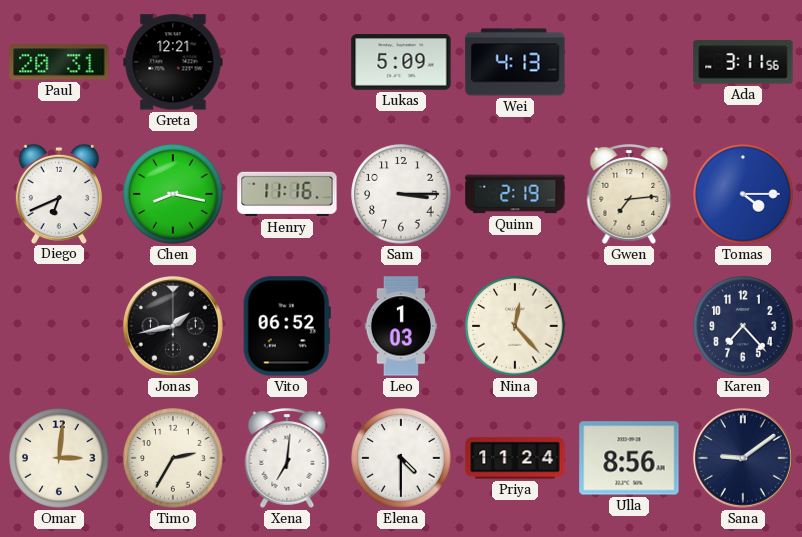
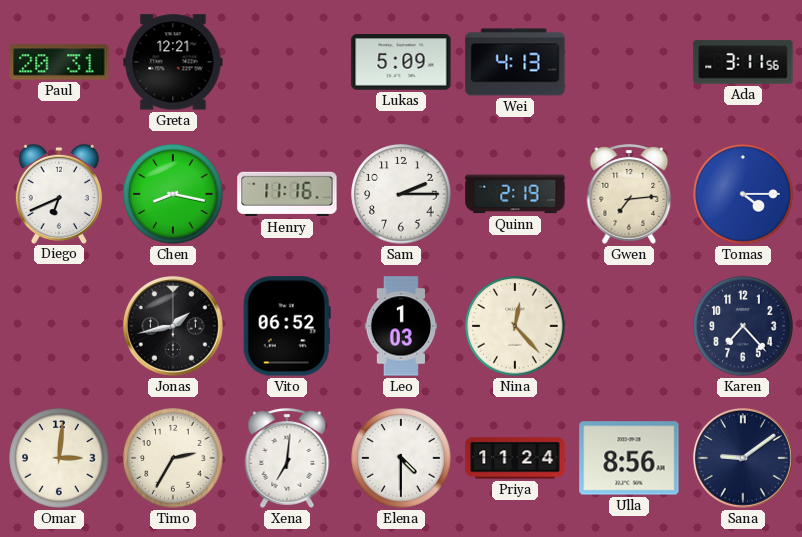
Sam: 3:15 -> 2:15 (401, 194)
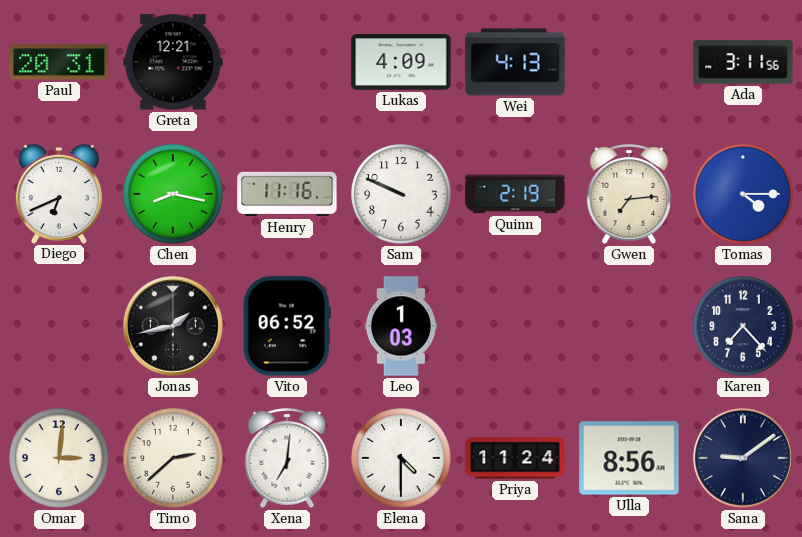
Lukas: 5:09 -> 4:09 (401, 62)
Sam: 2:15 -> 9:49 (401, 194)
Nina: 12:23 -> none (515, 326)
Timo: 2:35 -> 2:38 (173, 458)
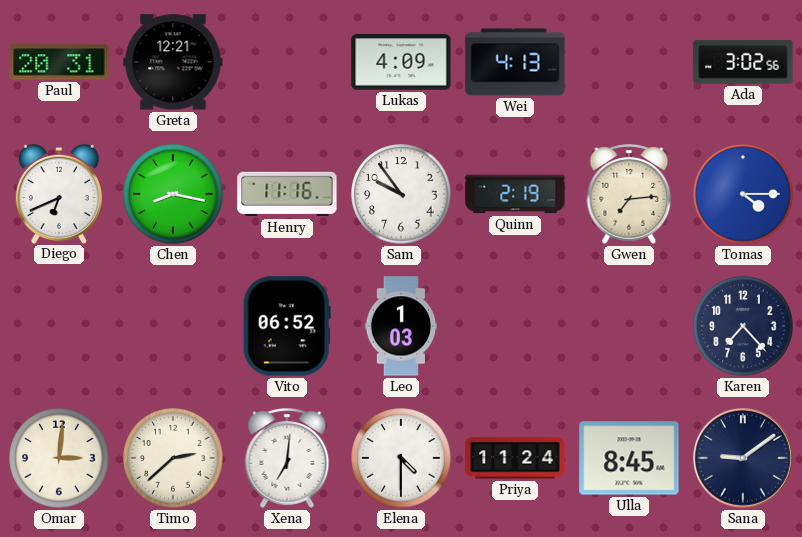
Ada: 3:11 -> 3:02 (743, 62)
Sam: 9:49 -> 9:54 (401, 194)
Jonas: 1:43 -> none (173, 326)
Ulla: 8:56 -> 8:45 (629, 458)
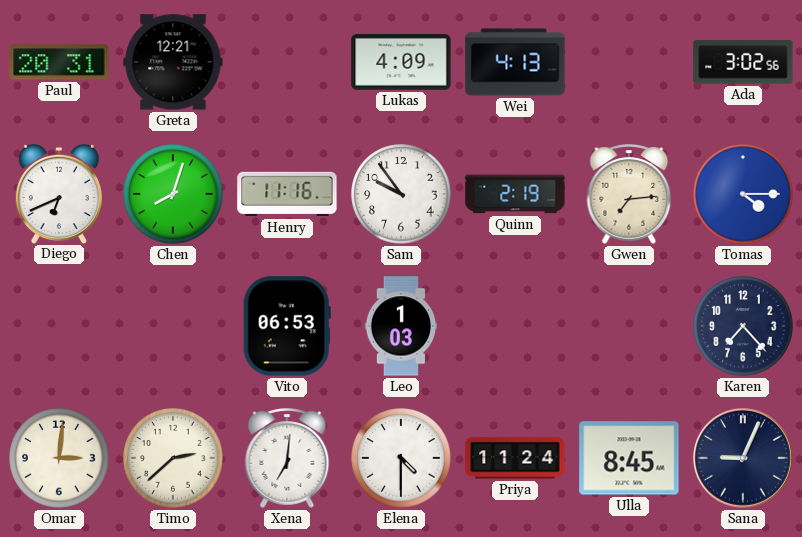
Chen: 8:17 -> 8:03 (173, 194)
Vito: 06:52 -> 06:53 (287, 326)
Sana: 9:09 -> 9:04 (743, 458)
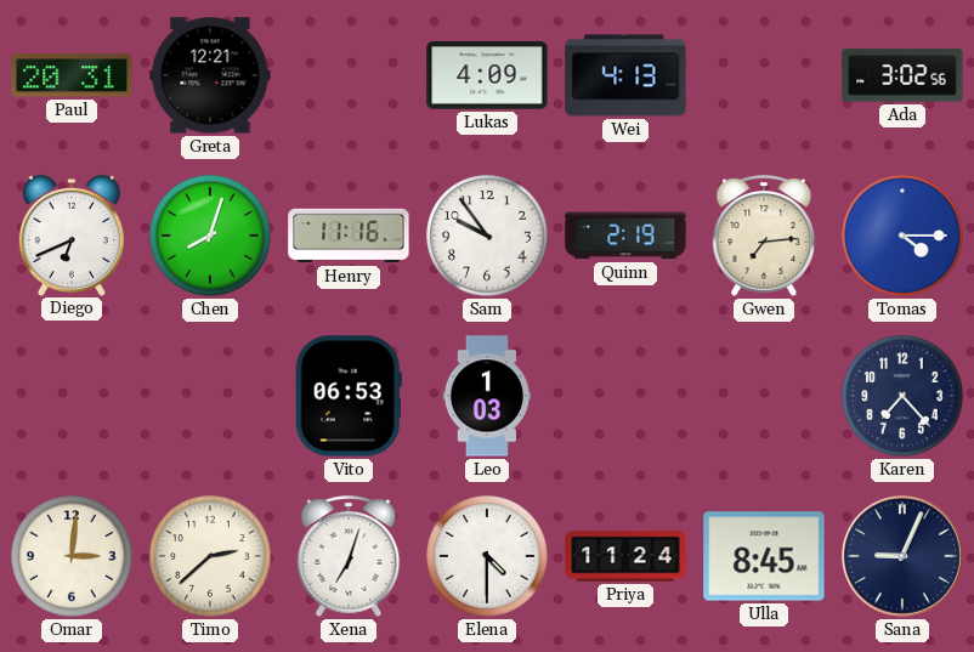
Xena: 7:01 -> 7:03 (349, 556)
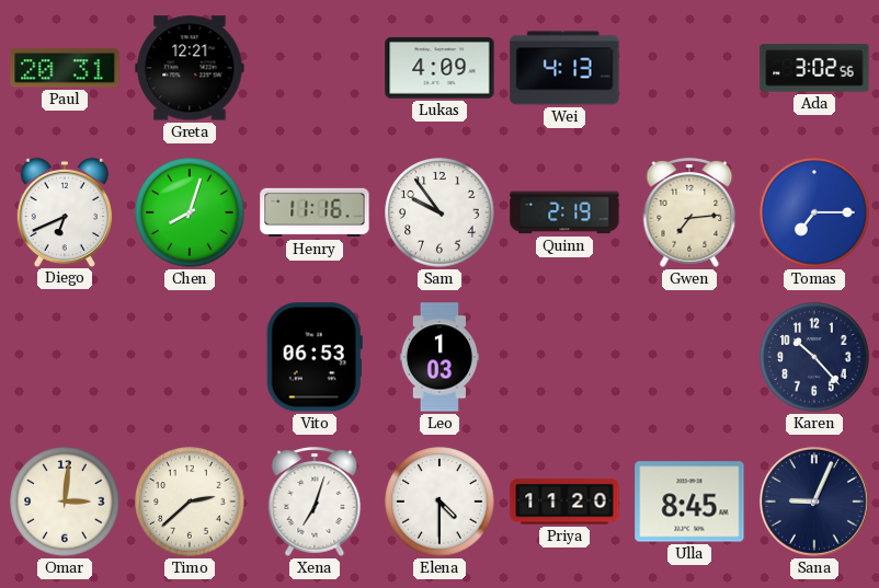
Tomas: 4:15 -> 7:15 (814, 212)
Karen: 7:23 -> 10:23 (814, 357)
Priya: 11:24 -> 11:20 (564, 501)
